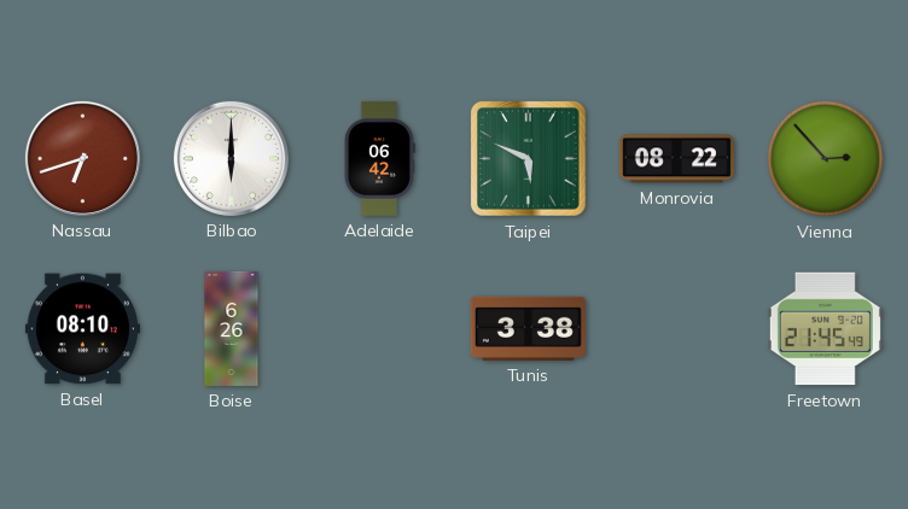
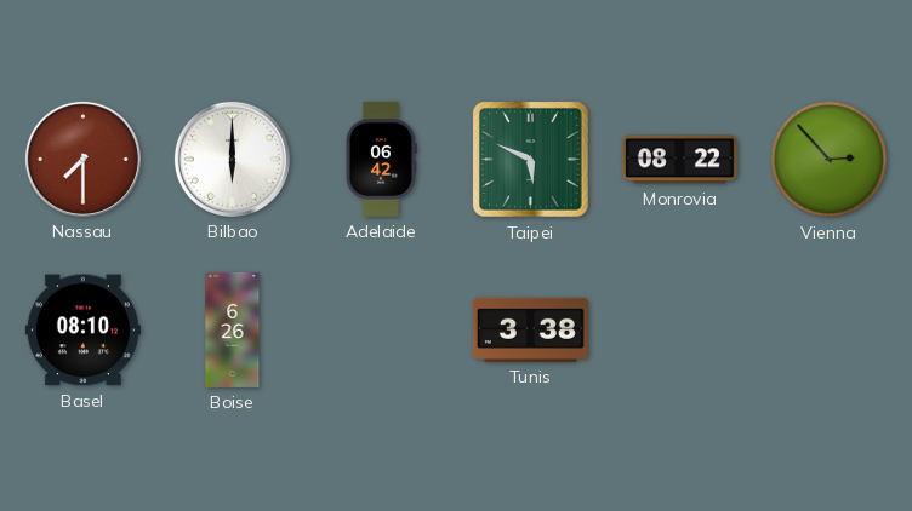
Nassau: 6:42 -> 7:30 (82, 159)
Freetown: 21:45 -> none (825, 329)
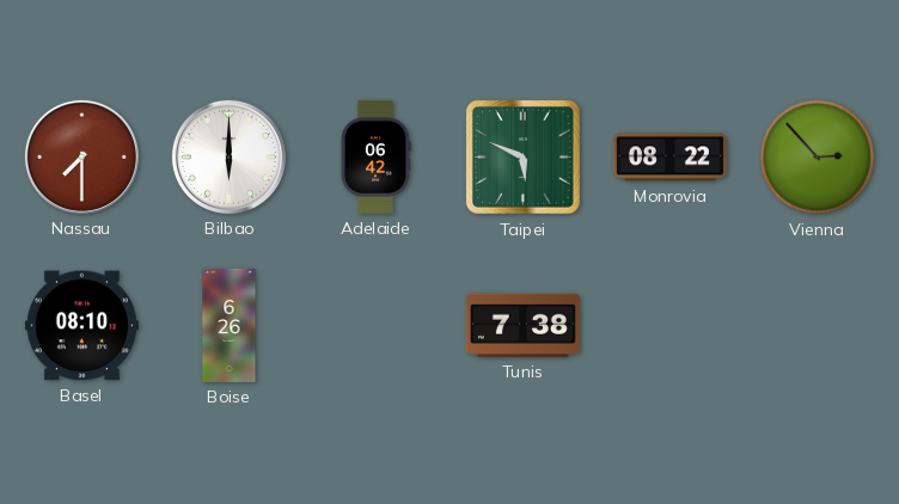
Tunis: 3:38 -> 7:38 (522, 325)
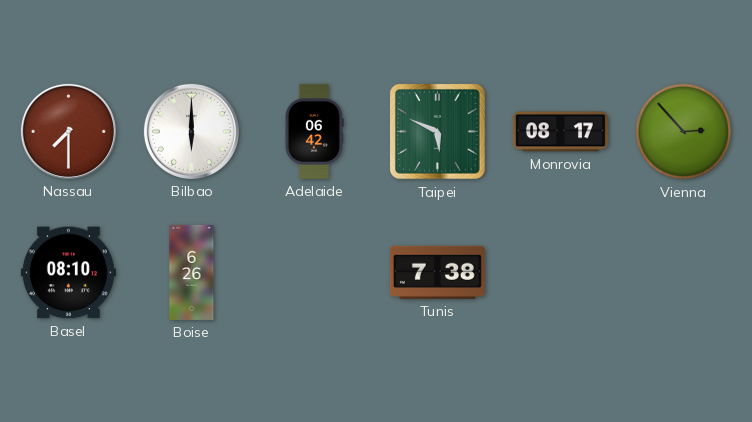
Monrovia: 08:22 -> 08:17 (560, 132)
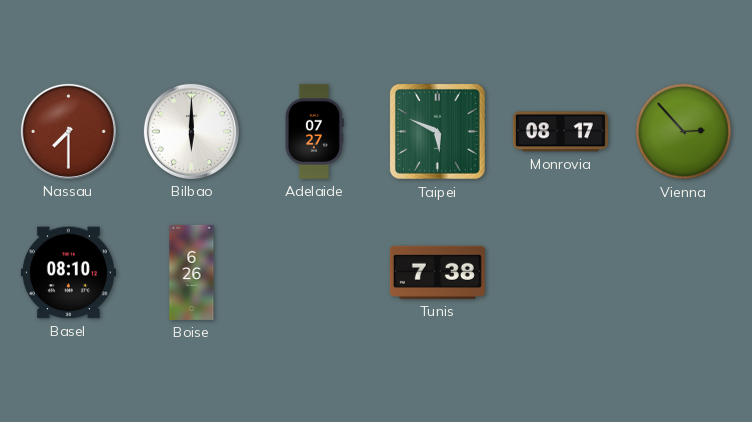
Adelaide: 06:42 -> 07:27 (315, 131)
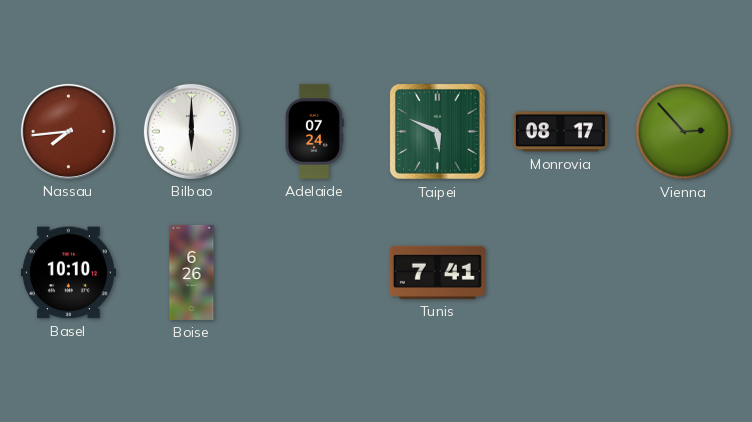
Nassau: 7:30 -> 7:44 (68, 131)
Adelaide: 07:27 -> 07:24 (315, 131)
Basel: 08:10 -> 10:10 (68, 273)
Tunis: 7:38 -> 7:41 (437, 272)
